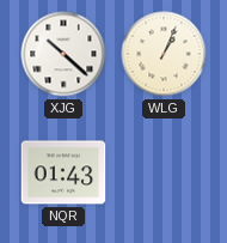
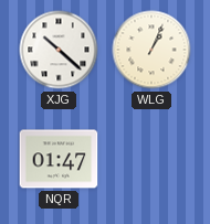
NQR: 01:43 -> 01:47 (59, 159)
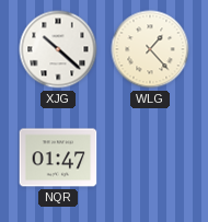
WLG: 1:04 -> 1:23 (150, 49)
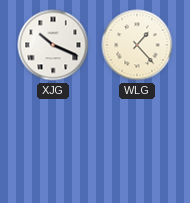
XJG: 10:22 -> 10:19 (53, 45)
NQR: 01:47 -> none (58, 157)
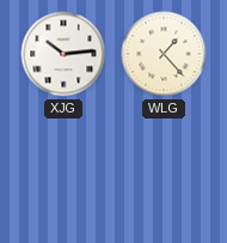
XJG: 10:19 -> 10:14 (63, 54)
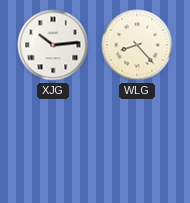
WLG: 1:23 -> 8:23 (137, 45)
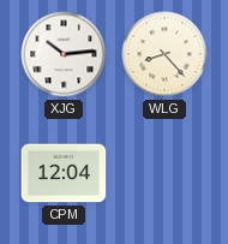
CPM: none -> 12:04 (64, 173)
